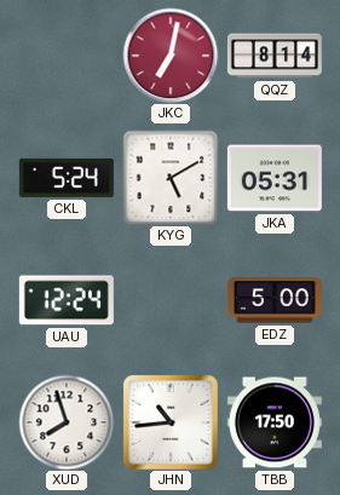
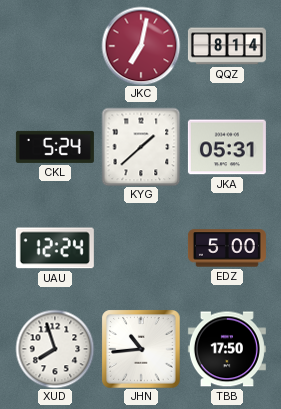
KYG: 5:10 -> 1:38 (141, 147)
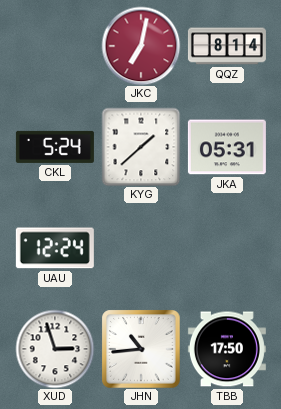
EDZ: 5:00 -> none (227, 248)
XUD: 7:57 -> 2:57 (55, 349)
